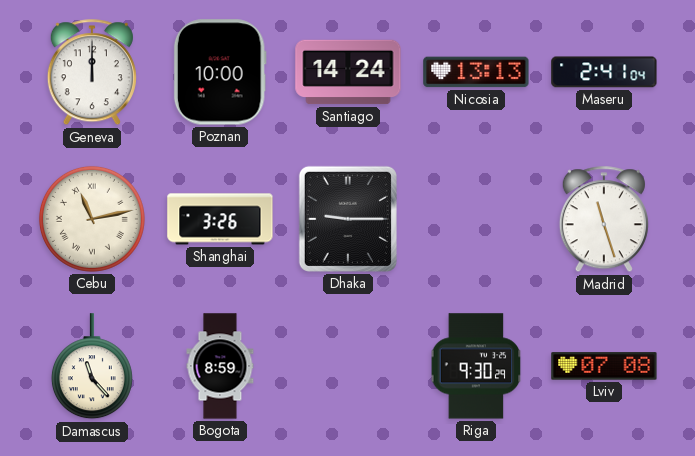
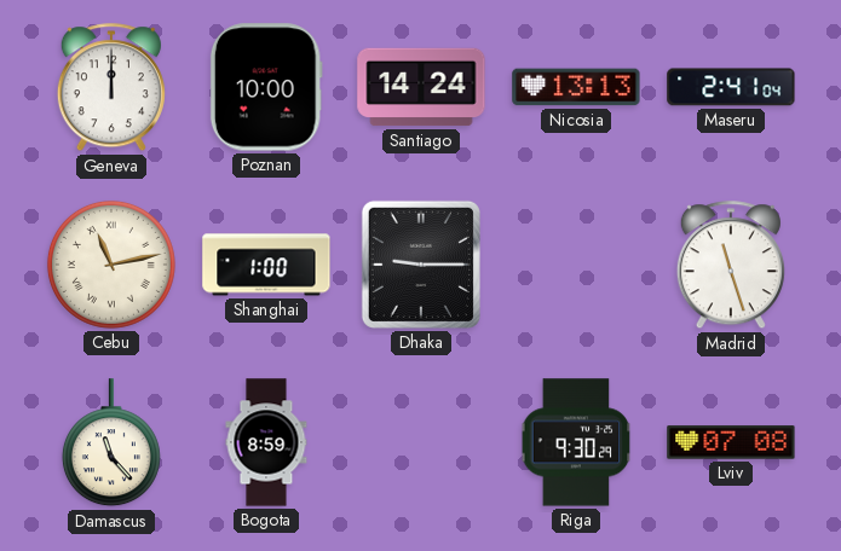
Shanghai: 3:26 -> 1:00 (266, 265)
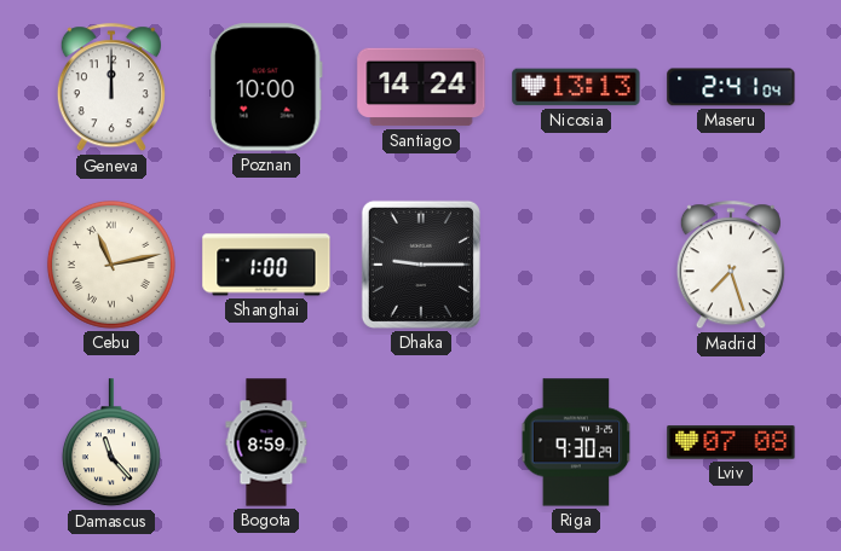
Madrid: 11:27 -> 7:27 (731, 266)
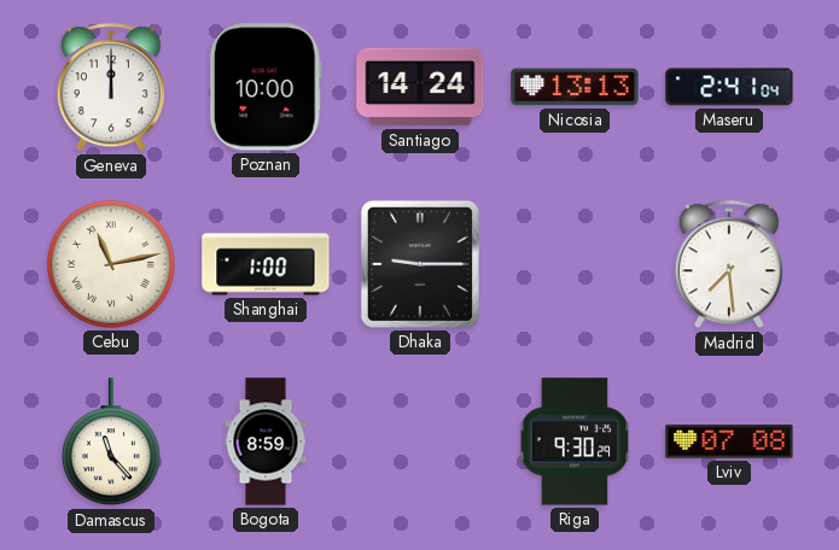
Madrid: 7:27 -> 7:29 (729, 265)
